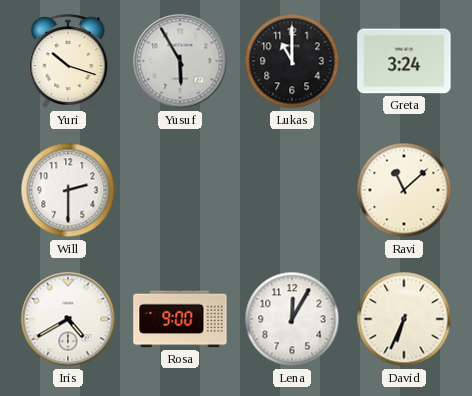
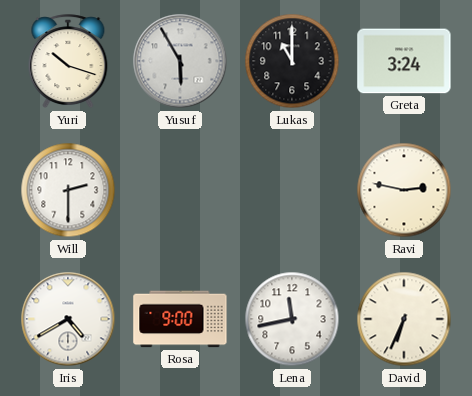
Ravi: 11:08 -> 2:47 (404, 190)
Lena: 12:05 -> 11:43 (292, 319)
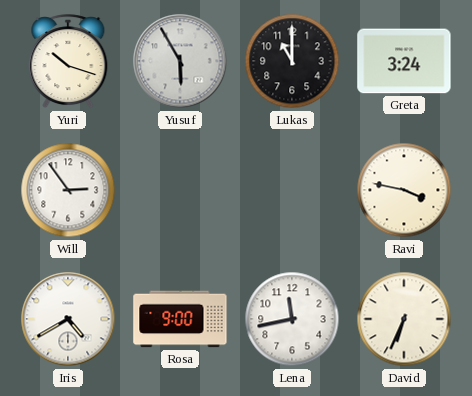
Will: 2:30 -> 2:54 (68, 190)
Ravi: 2:47 -> 3:47 (404, 190)
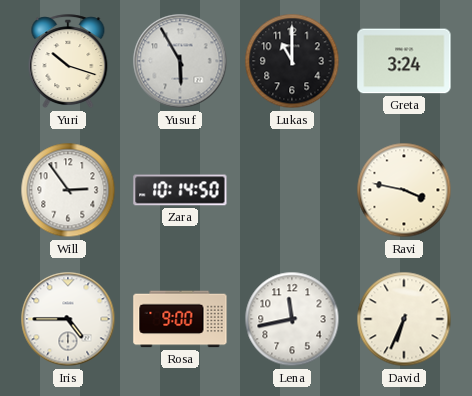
Zara: none -> 10:14 (180, 190)
Iris: 4:40 -> 4:45 (68, 319)
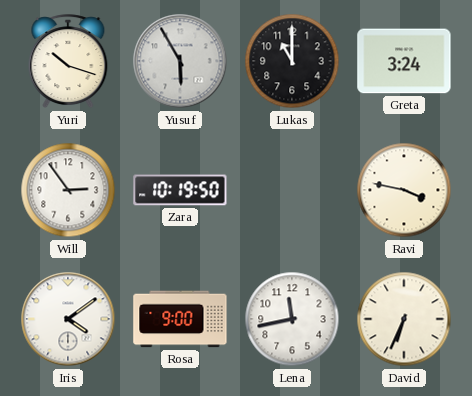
Zara: 10:14 -> 10:19 (180, 190)
Iris: 4:45 -> 4:09 (68, 319)
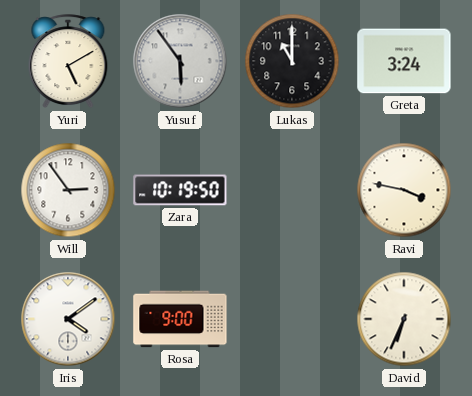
Yuri: 10:18 -> 5:10 (68, 62)
Yusuf: 5:55 -> 5:54 (180, 61)
Lena: 11:43 -> none (292, 319)
